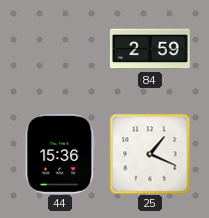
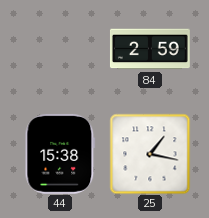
44: 15:36 -> 15:38 (60, 154)
25: 1:19 -> 1:17 (150, 154)
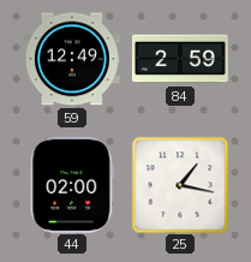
59: none -> 12:49 (72, 59)
44: 15:38 -> 02:00 (72, 185)
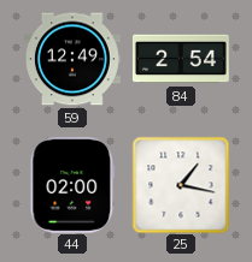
84: 2:59 -> 2:54 (181, 59)
